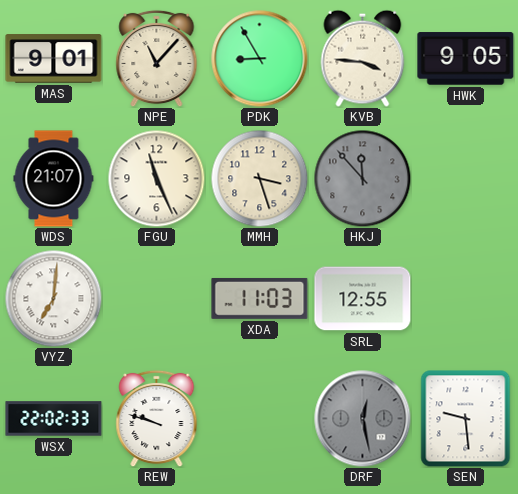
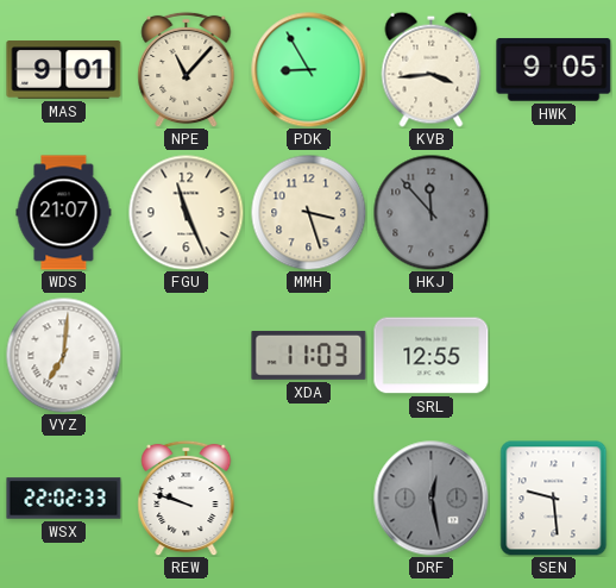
KVB: 3:46 -> 3:44 (432, 69)
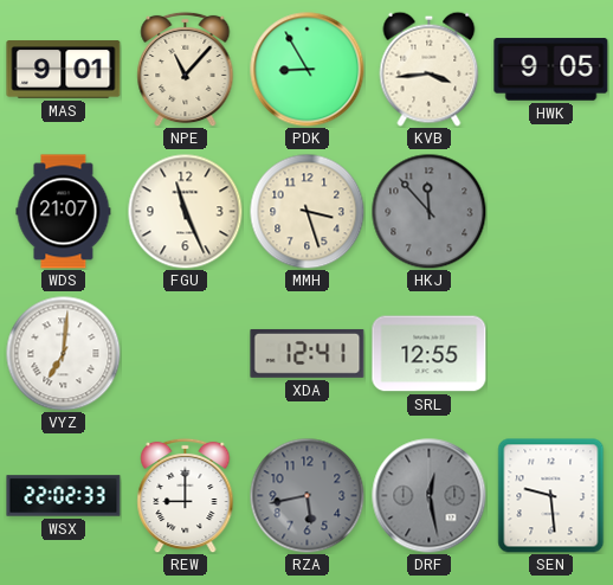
XDA: 11:03 -> 12:41 (308, 353)
REW: 9:48 -> 9:00 (186, 495)
RZA: none -> 5:43 (306, 495)
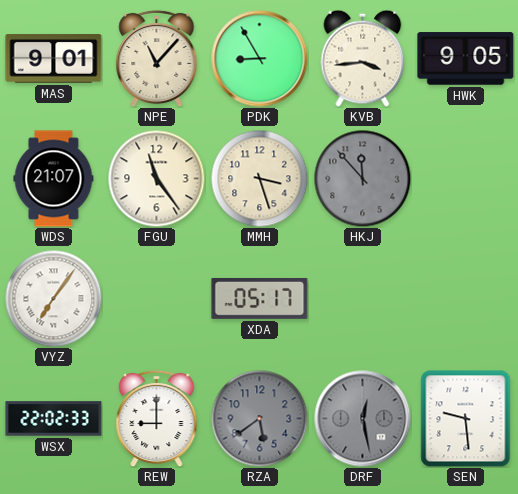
FGU: 11:26 -> 11:24 (156, 178)
VYZ: 7:01 -> 7:06 (53, 298)
XDA: 12:41 -> 05:17 (260, 298)
SRL: 12:55 -> none (430, 354)
RZA: 5:43 -> 5:39 (259, 418)
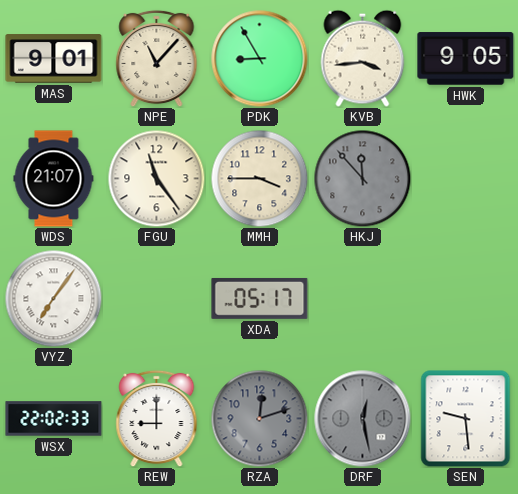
MMH: 3:27 -> 3:45 (259, 178)
RZA: 5:39 -> 12:12 (259, 418)
